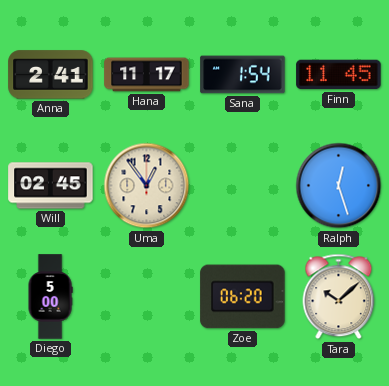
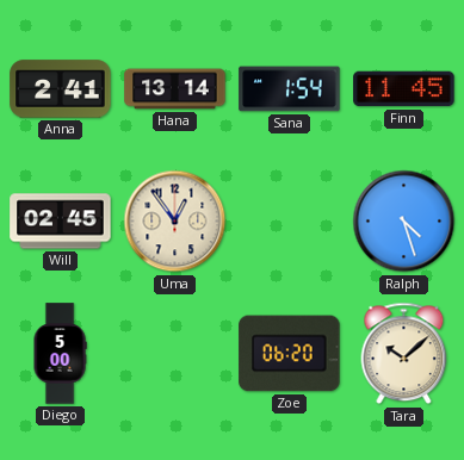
Hana: 11:17 -> 13:14 (175, 89)
Ralph: 12:27 -> 4:27 (404, 222)
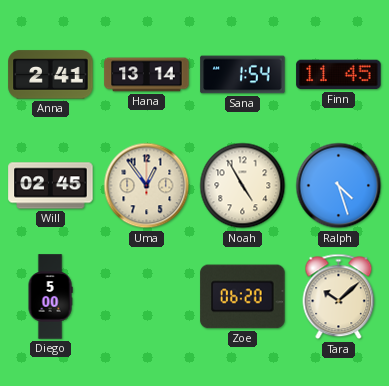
Noah: none -> 4:55 (243, 186)
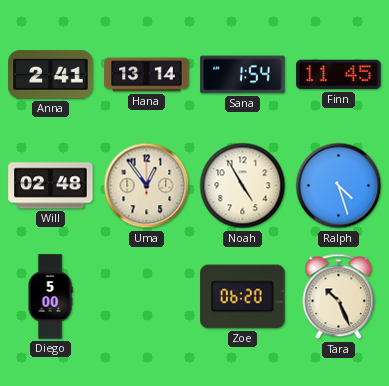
Will: 02:45 -> 02:48 (51, 186)
Tara: 10:08 -> 10:26 (339, 297)
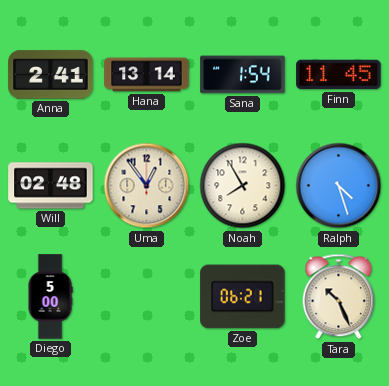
Noah: 4:55 -> 7:55 (243, 186)
Zoe: 06:20 -> 06:21 (243, 297)
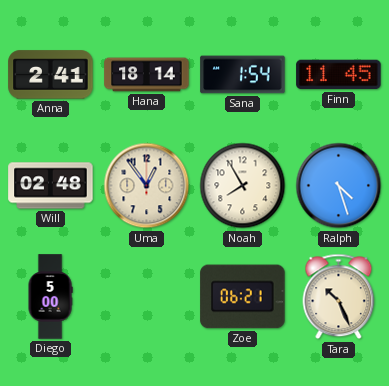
Hana: 13:14 -> 18:14 (147, 75)
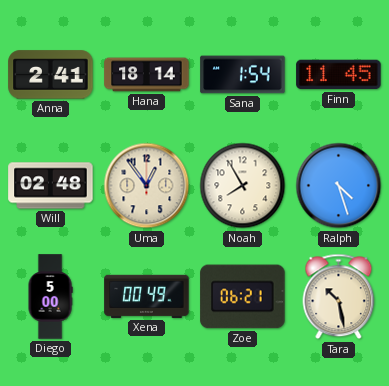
Xena: none -> 00:49 (147, 296)
Tara: 10:26 -> 10:28 (339, 297)
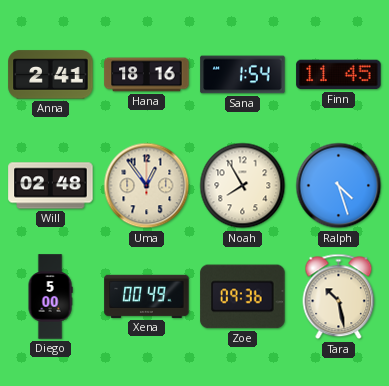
Hana: 18:14 -> 18:16 (147, 75)
Zoe: 06:21 -> 09:36 (243, 297)
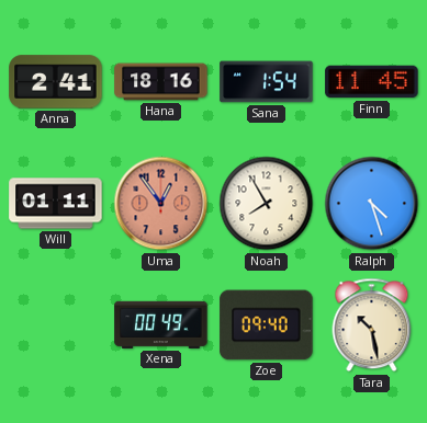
Will: 02:48 -> 01:11 (56, 204)
Uma dial: cream -> salmon (161, 204)
Diego: 5:00 -> none (50, 297)
Zoe: 09:36 -> 09:40 (267, 325)
